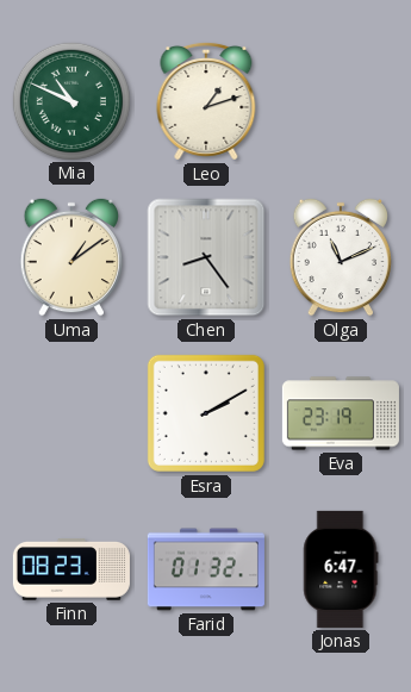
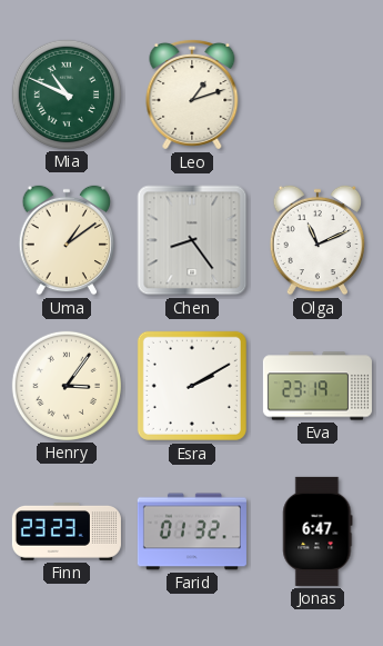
Henry: none -> 3:06 (67, 386)
Finn: 08:23 -> 23:23 (67, 533)
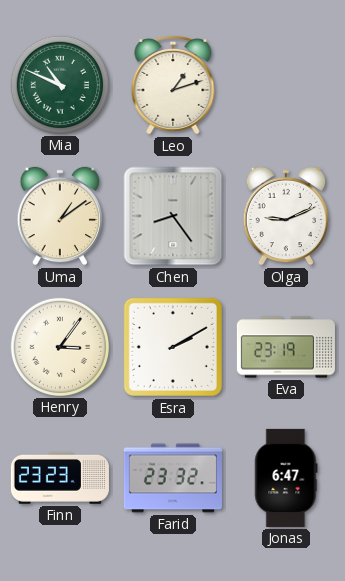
Olga: 11:11 -> 9:11 (286, 216)
Farid: 01:32 -> 23:32 (173, 478)
